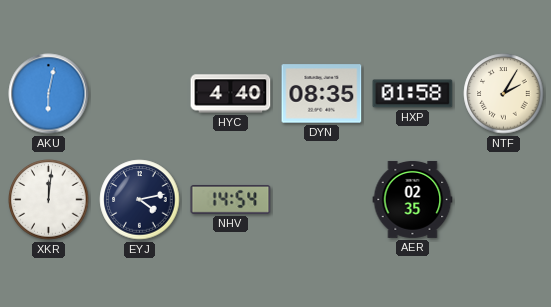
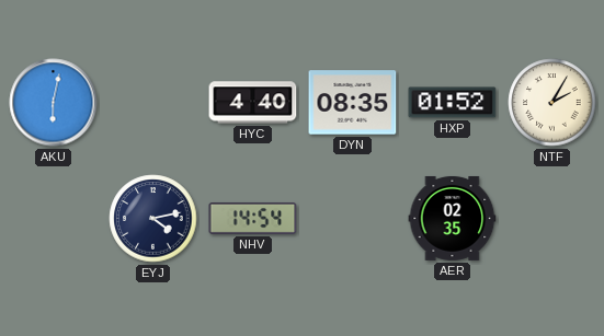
HXP: 01:58 -> 01:52 (453, 103)
XKR: 12:01 -> none (49, 200)
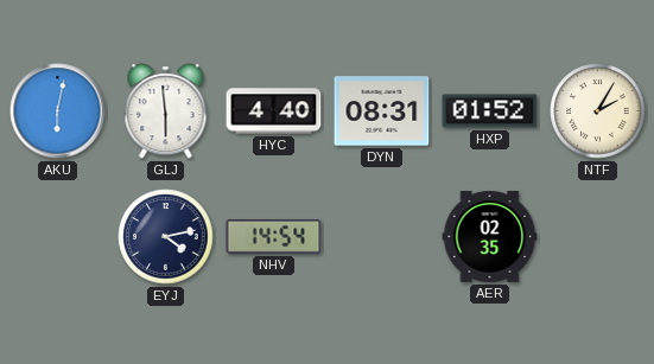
GLJ: none -> 5:59 (166, 111)
DYN: 08:35 -> 08:31 (382, 111)
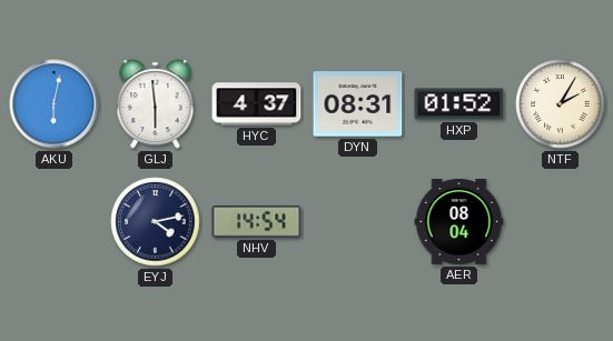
HYC: 4:40 -> 4:37 (257, 104)
AER: 02:35 -> 08:04 (459, 221)
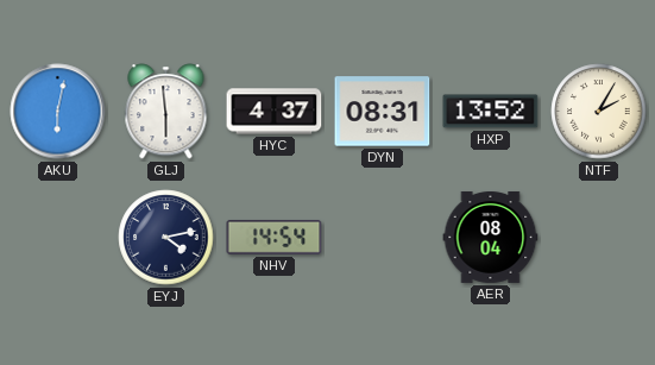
HXP: 01:52 -> 13:52 (491, 112)
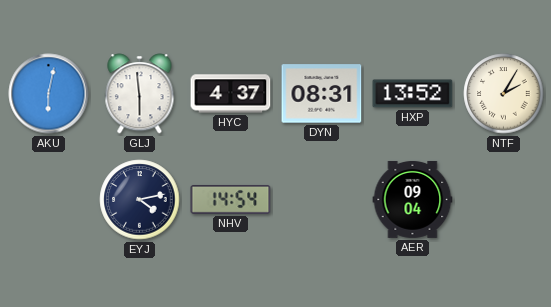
AER: 08:04 -> 09:04 (413, 199)
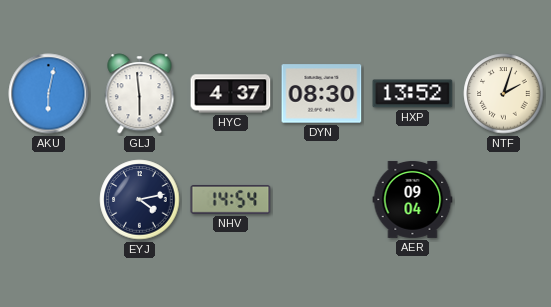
DYN: 08:31 -> 08:30 (322, 94)
NTF: 2:05 -> 2:03 (504, 94)
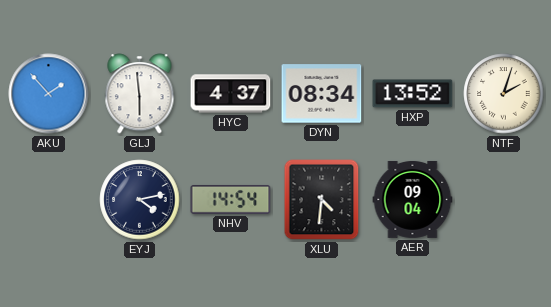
AKU: 6:02 -> 1:53 (49, 94)
DYN: 08:30 -> 08:34 (322, 94)
XLU: none -> 4:31 (322, 200)
